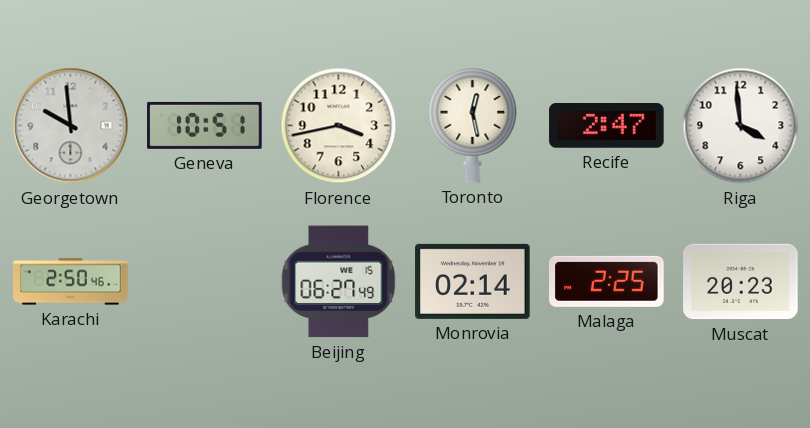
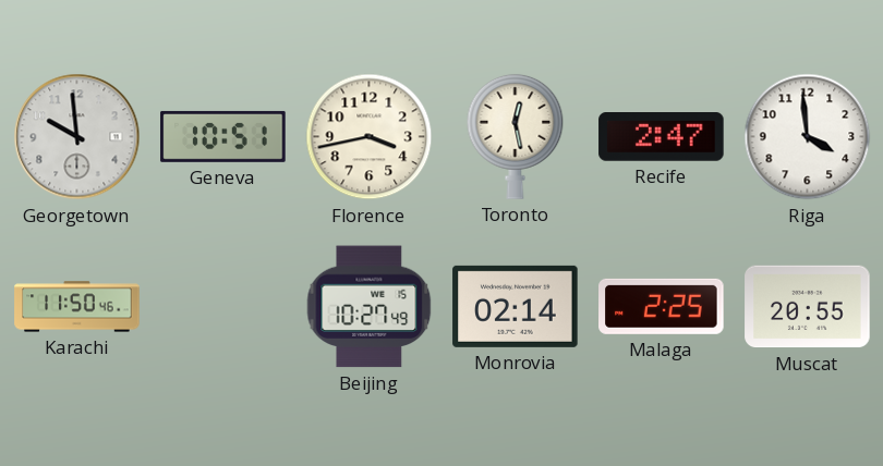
Karachi: 2:50 -> 11:50 (77, 307)
Beijing: 06:27 -> 10:27 (370, 307)
Muscat: 20:23 -> 20:55 (808, 307)
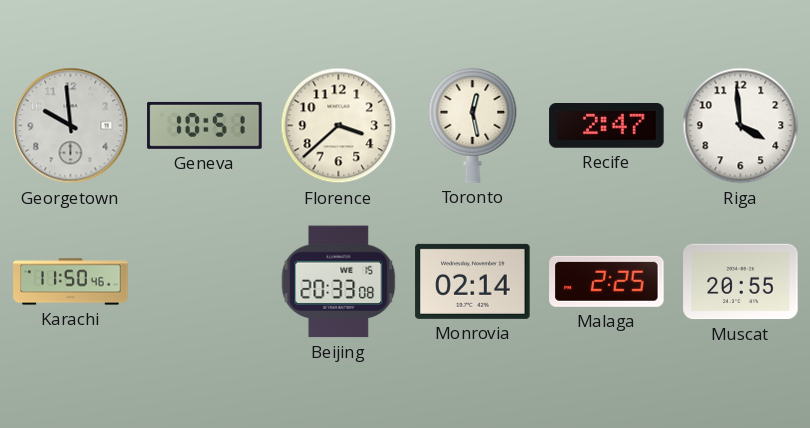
Florence: 3:43 -> 3:38 (339, 126)
Beijing: 10:27 -> 20:33 (339, 282)
